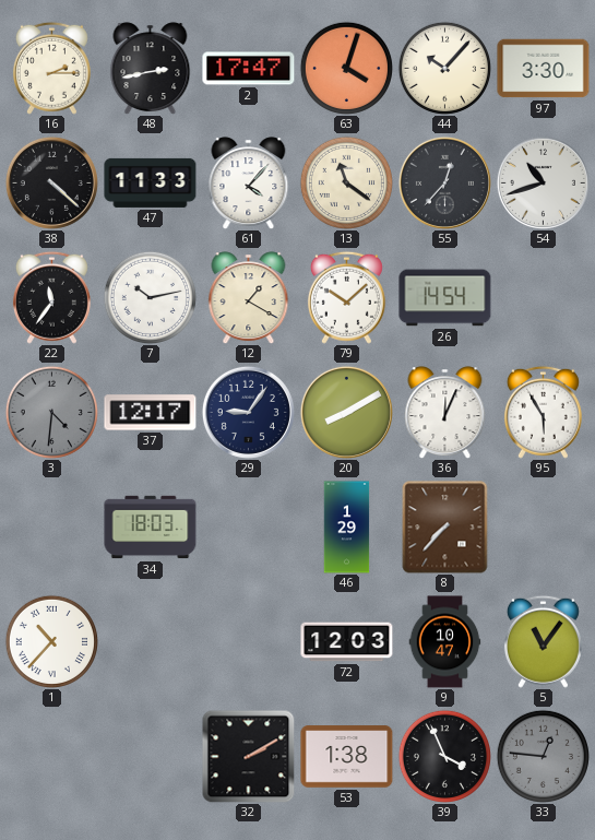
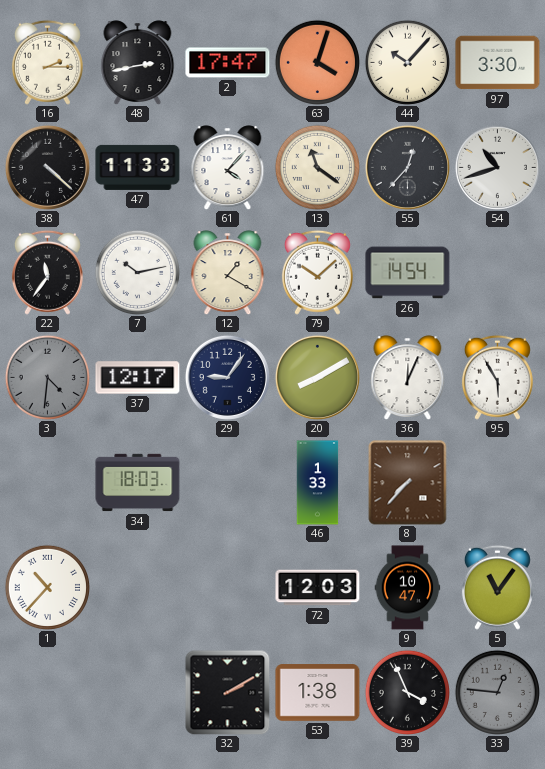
46: 1:29 -> 1:33 (318, 483)
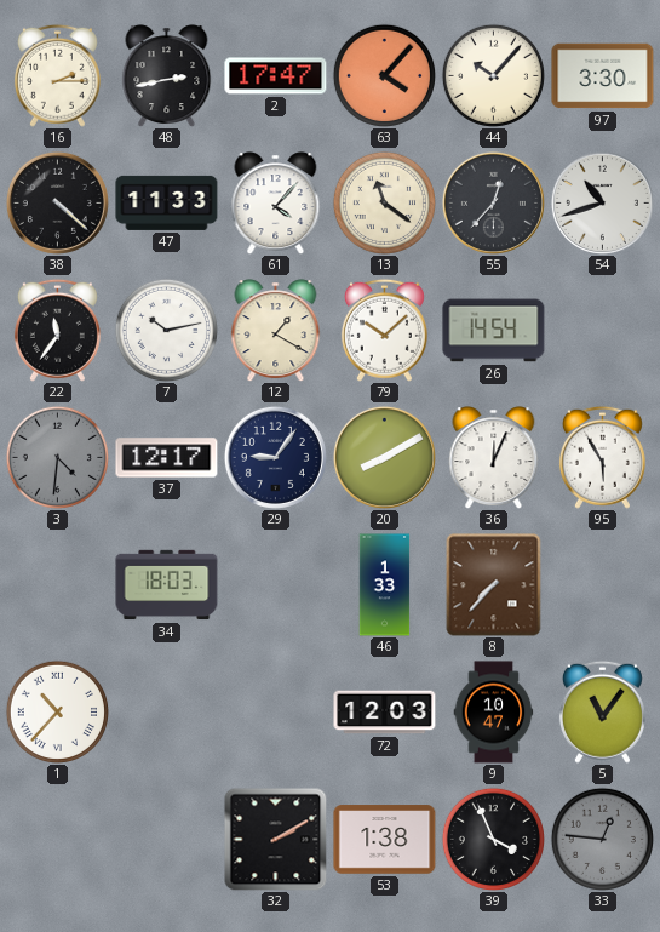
63: 4:03 -> 4:07 (384, 75)
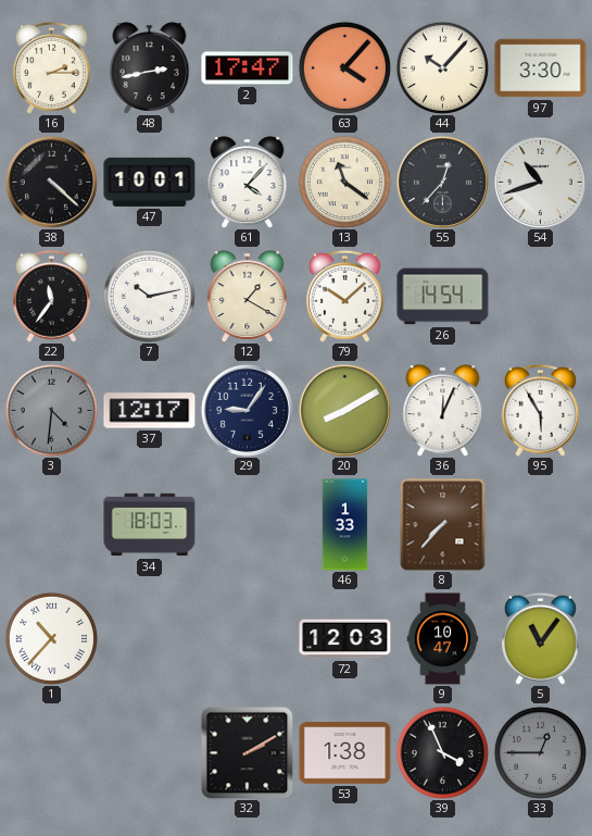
47: 11:33 -> 10:01 (150, 182)
33: 12:46 -> 12:45 (540, 752)
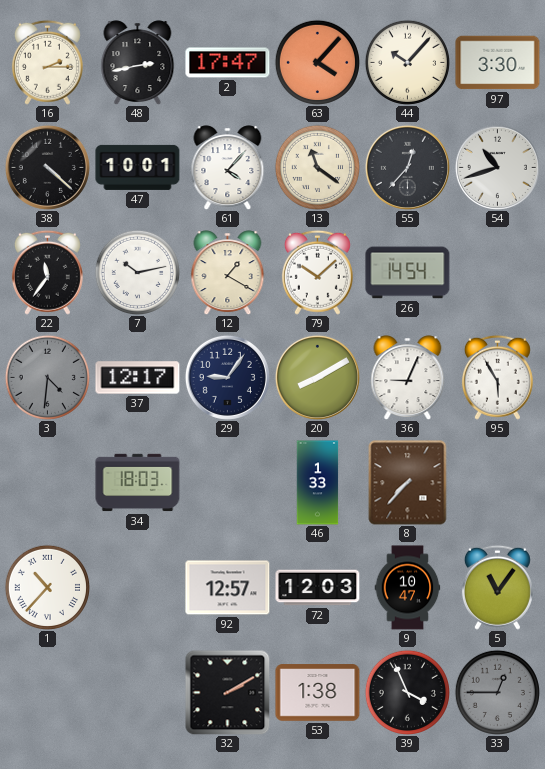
36: 12:04 -> 9:04 (408, 378)
92: none -> 12:57 (228, 588)
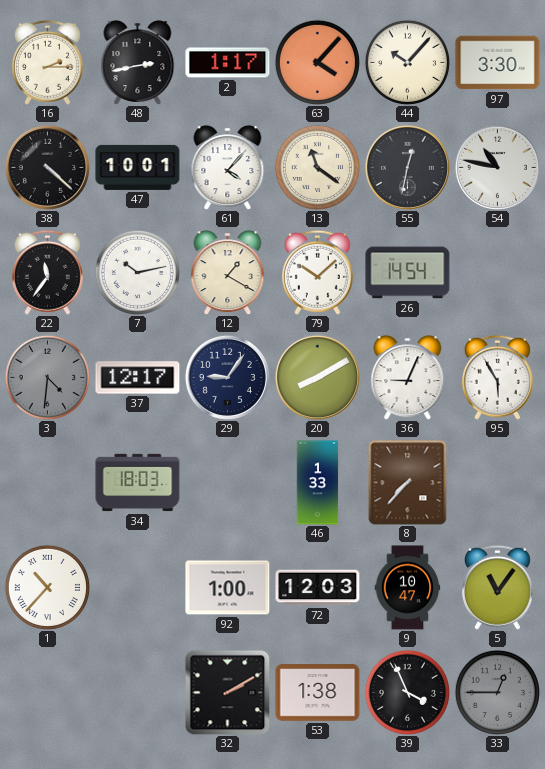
2: 17:47 -> 1:17 (228, 63)
55: 12:37 -> 12:32 (407, 167)
54: 10:42 -> 10:47 (497, 167)
92: 12:57 -> 1:00 (228, 588)
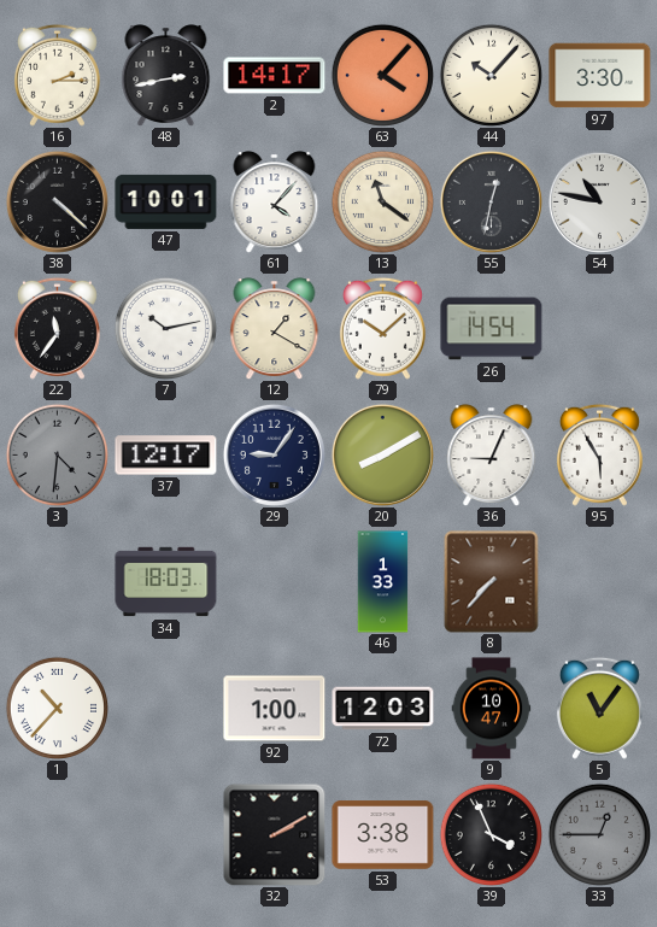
2: 1:17 -> 14:17 (275, 76)
53: 1:38 -> 3:38 (383, 835)
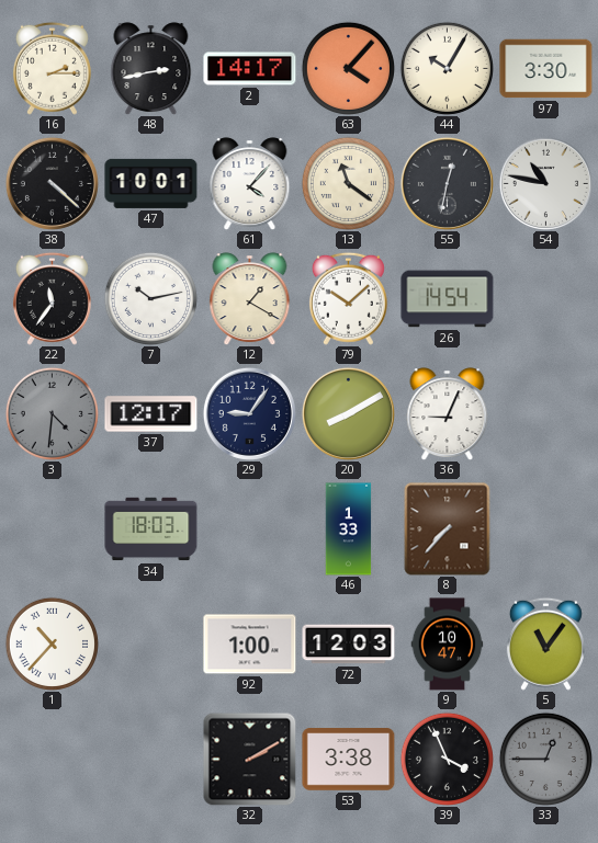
44: 10:07 -> 10:05 (447, 68)
95: 5:55 -> none (599, 454)
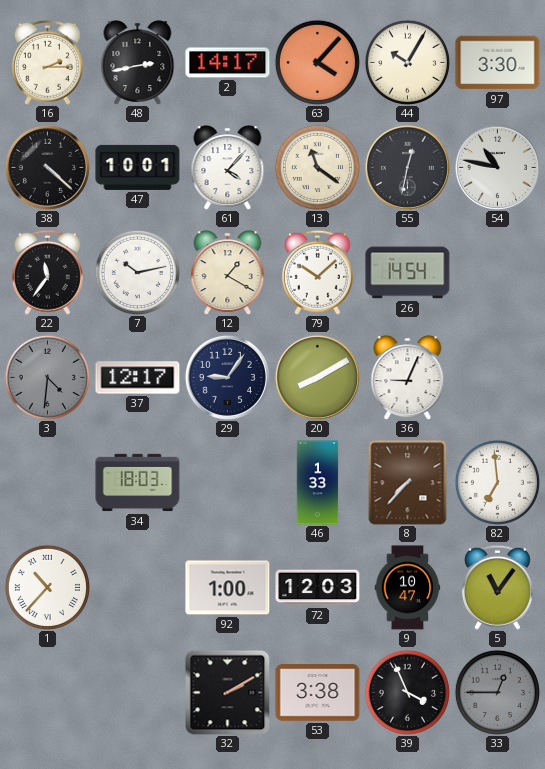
82: none -> 6:59 (497, 482)
